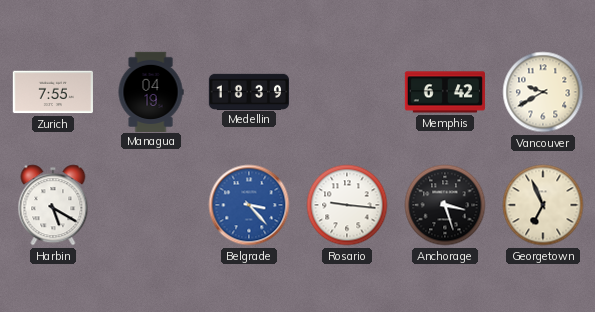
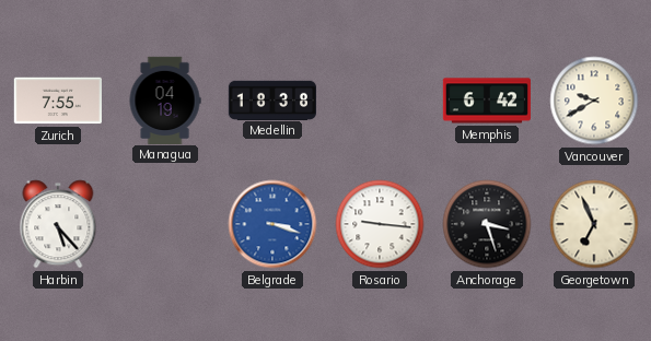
Medellin: 18:39 -> 18:38 (271, 99)
Harbin: 5:20 -> 5:23 (58, 224)
Belgrade: 3:23 -> 3:18 (272, 224)
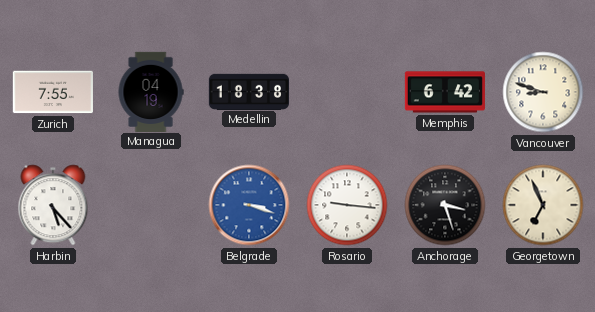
Vancouver: 9:40 -> 8:48 (543, 92)
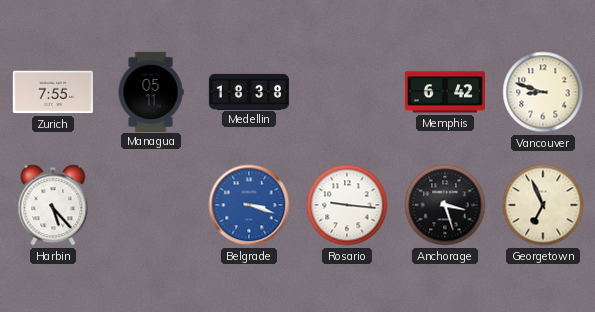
Managua: 04:19 -> 05:11 (151, 91)
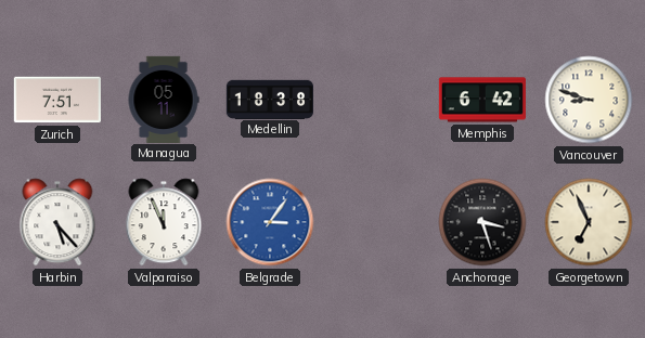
Zurich: 7:55 -> 7:51 (57, 100)
Valparaiso: none -> 11:56 (164, 222)
Belgrade: 3:18 -> 3:06 (270, 222)
Rosario: 9:16 -> none (347, 205)
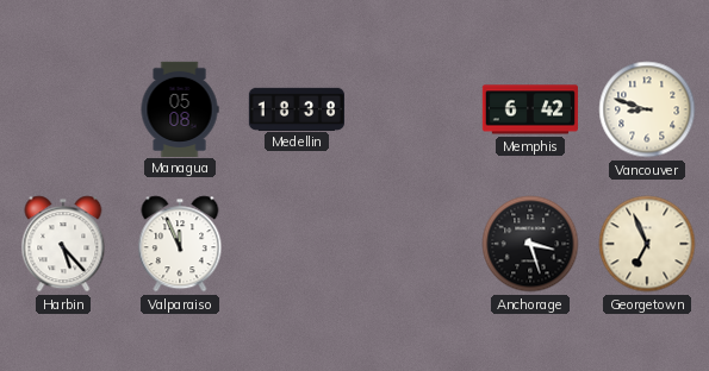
Zurich: 7:51 -> none (57, 100)
Managua: 05:11 -> 05:08 (180, 108)
Belgrade: 3:06 -> none (270, 222)
